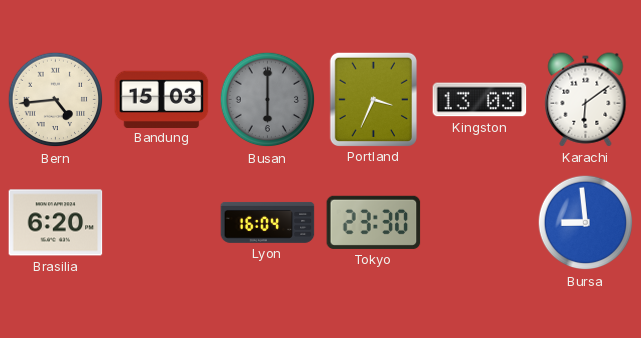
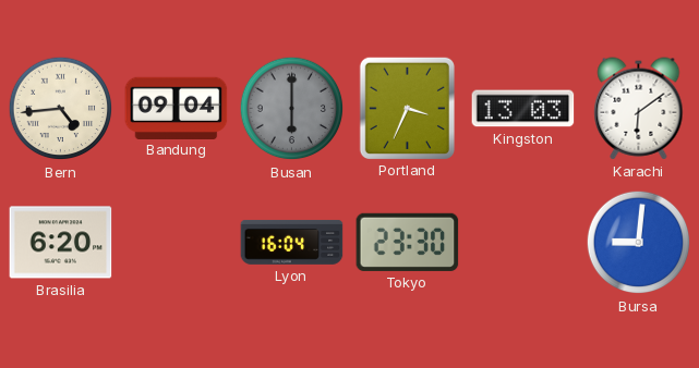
Bandung: 15:03 -> 09:04 (177, 108)
Bursa: 8:59 -> 9:01 (639, 243)
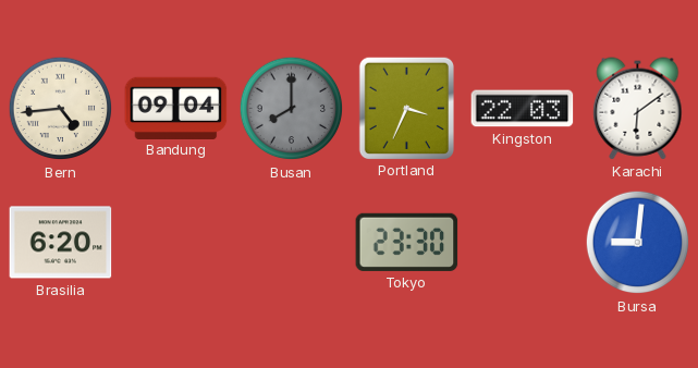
Busan: 6:00 -> 8:00 (292, 109)
Kingston: 13:03 -> 22:03 (523, 109)
Lyon: 16:04 -> none (292, 242)
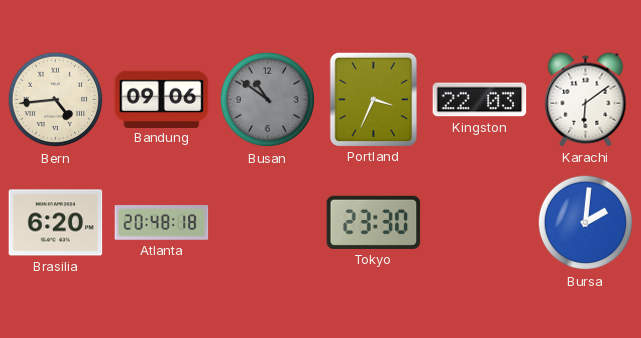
Bandung: 09:04 -> 09:06 (162, 99)
Busan: 8:00 -> 10:51 (268, 100)
Atlanta: none -> 20:48 (162, 223)
Bursa: 9:01 -> 2:01 (586, 223)
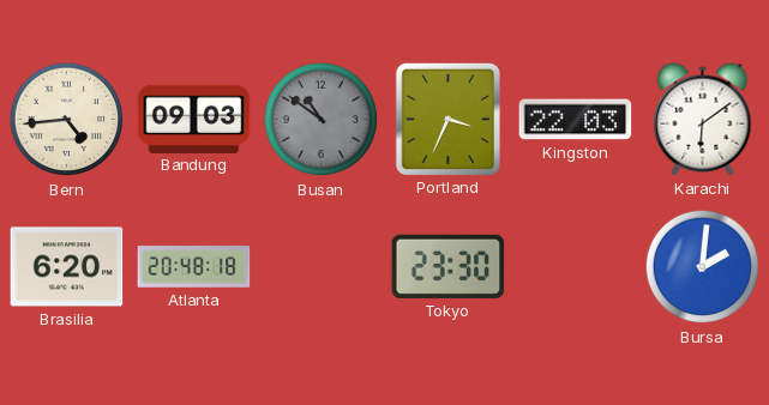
Bandung: 09:06 -> 09:03 (194, 119)
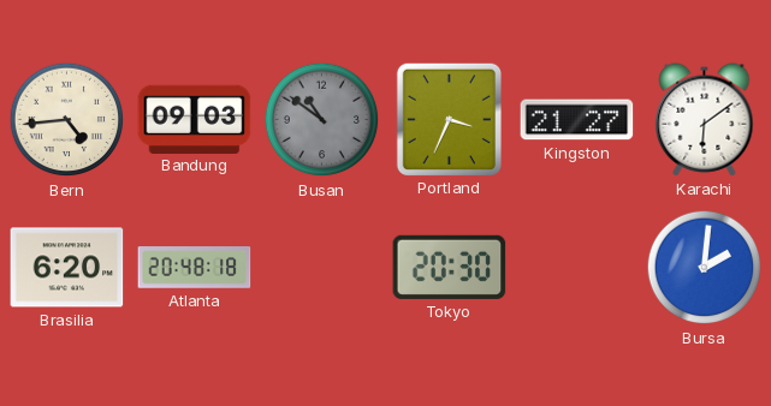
Kingston: 22:03 -> 21:27 (577, 120)
Tokyo: 23:30 -> 20:30 (450, 267)
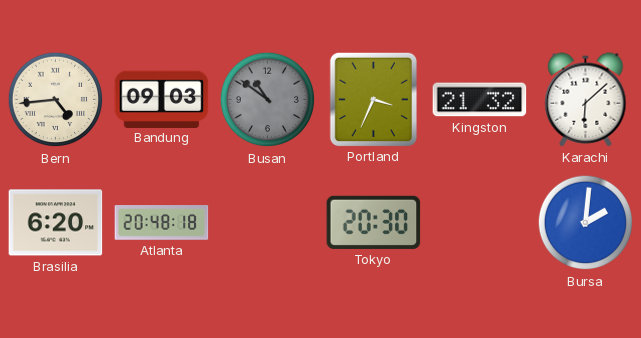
Kingston: 21:27 -> 21:32 (480, 100)
Karachi: 6:09 -> 6:08 (586, 100)
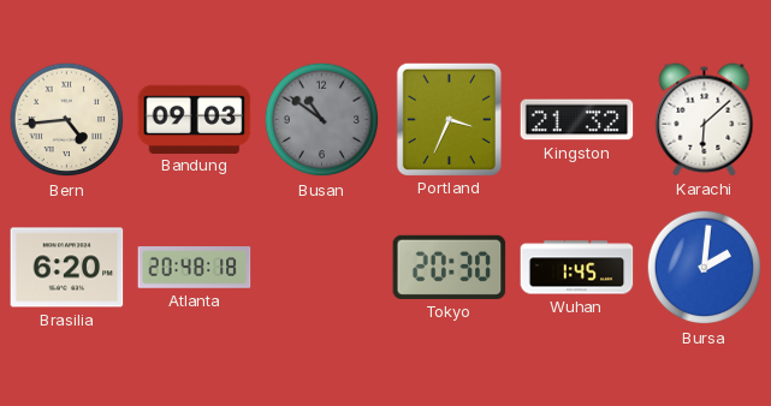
Wuhan: none -> 1:45 (577, 268)
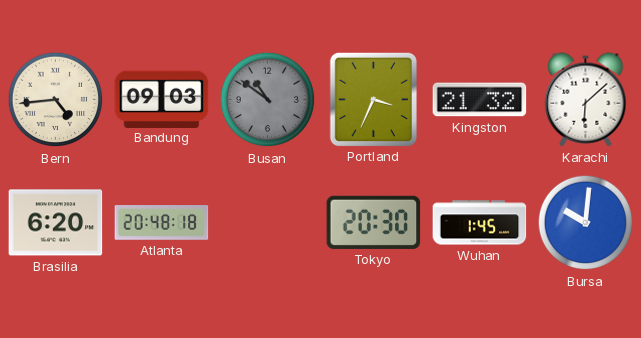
Bursa: 2:01 -> 10:01 (586, 223)
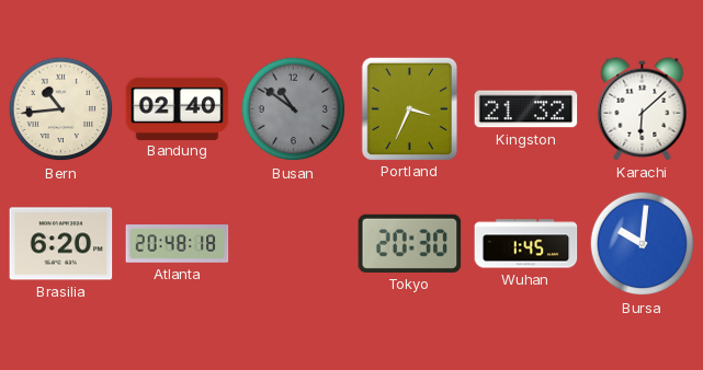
Bern: 4:44 -> 10:44 (61, 109)
Bandung: 09:03 -> 02:40 (178, 108)
